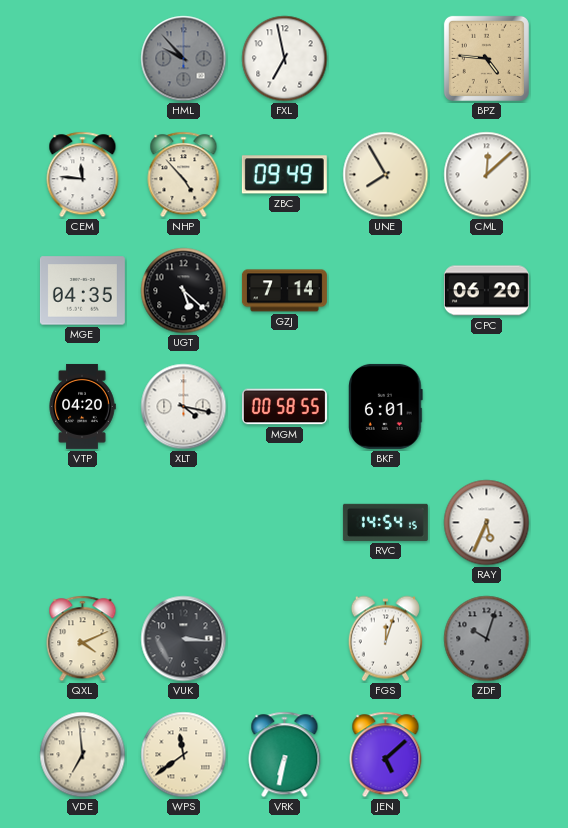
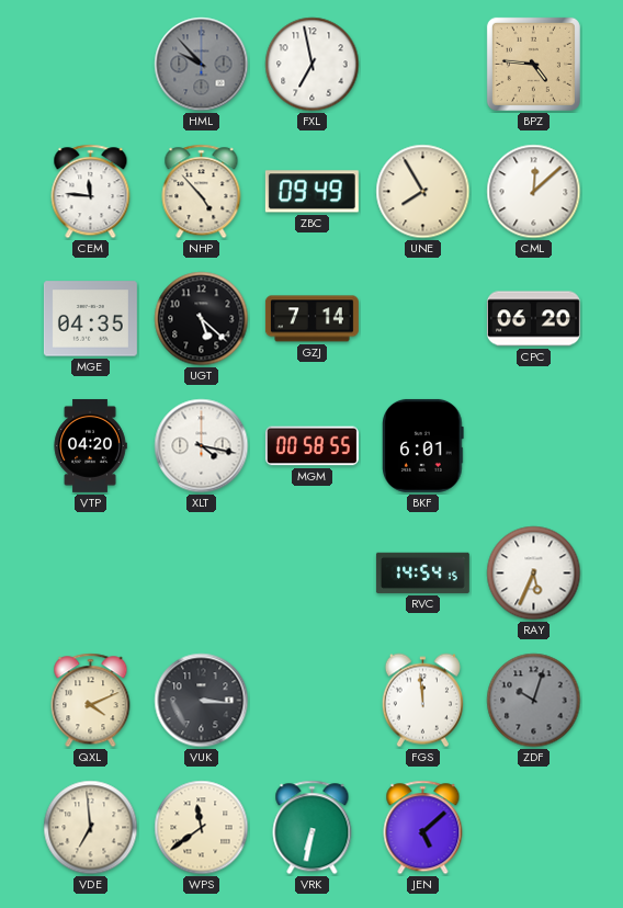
FGS: 12:03 -> 11:59 (422, 701)
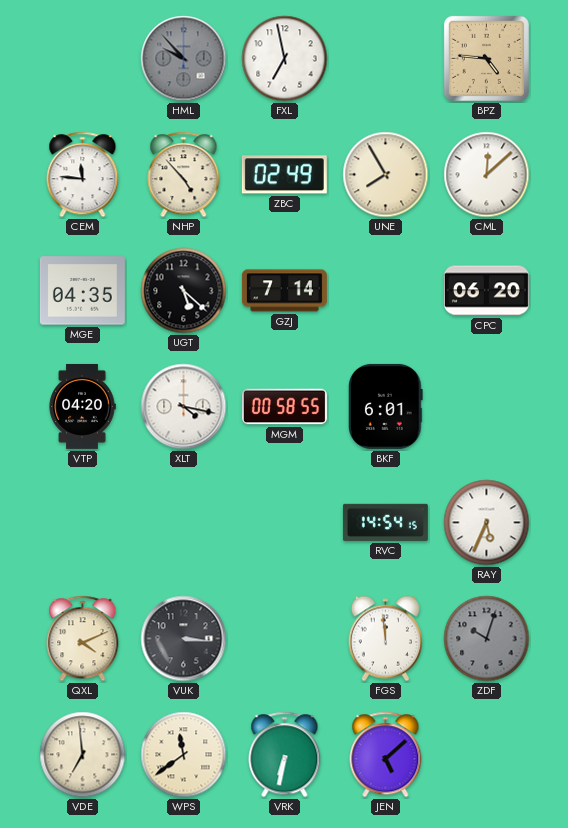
ZBC: 09:49 -> 02:49 (284, 175)
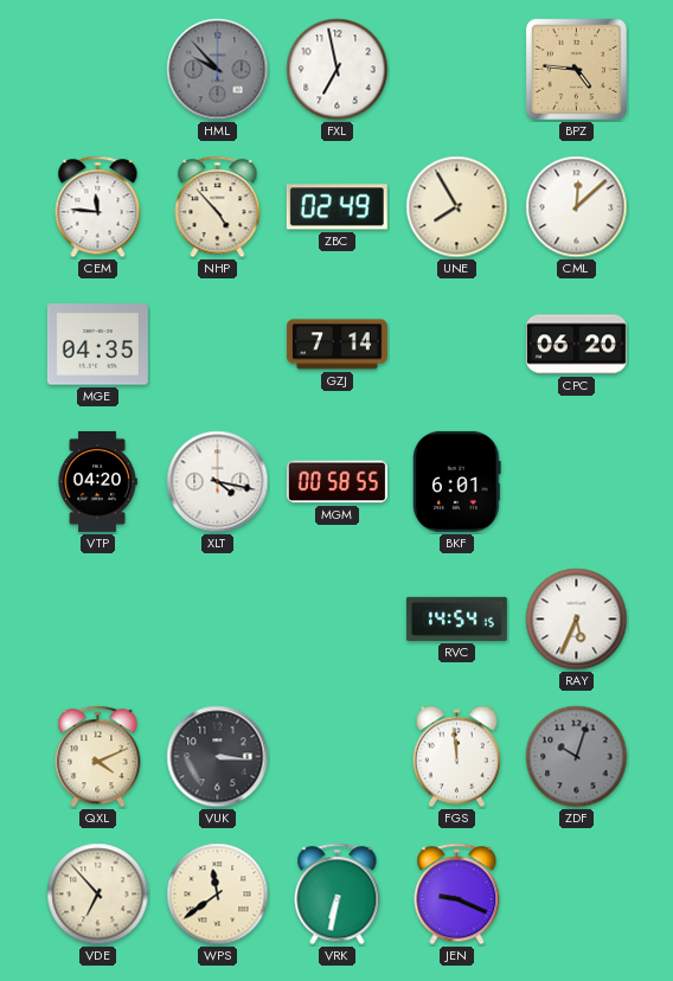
UGT: 5:22 -> none (184, 291)
VDE: 6:59 -> 6:53 (98, 895)
JEN: 5:08 -> 9:19 (457, 895)
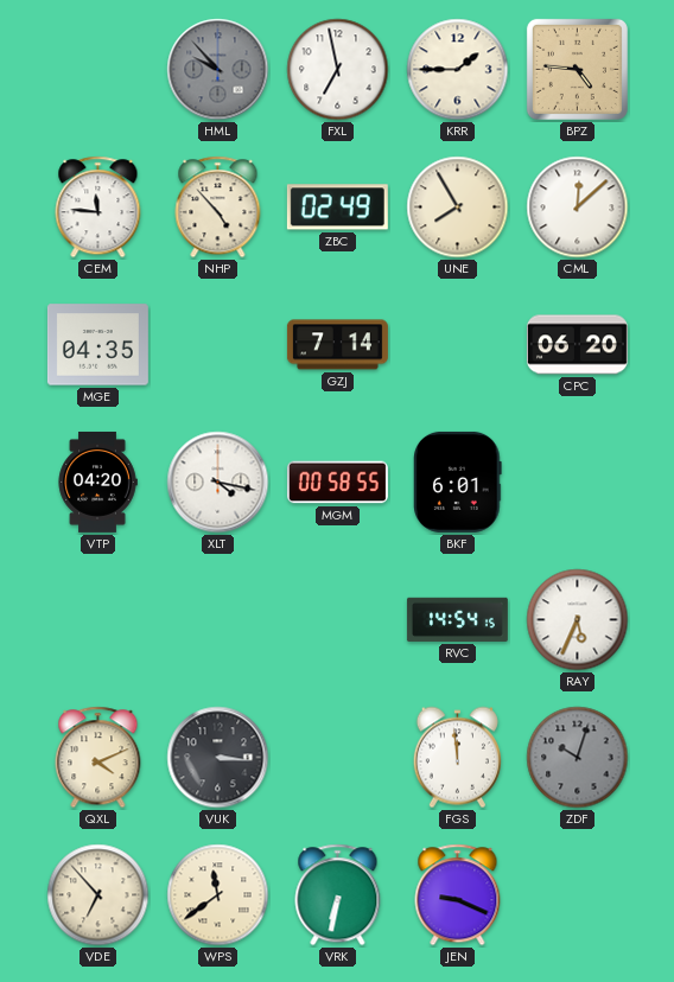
KRR: none -> 1:45 (458, 70)
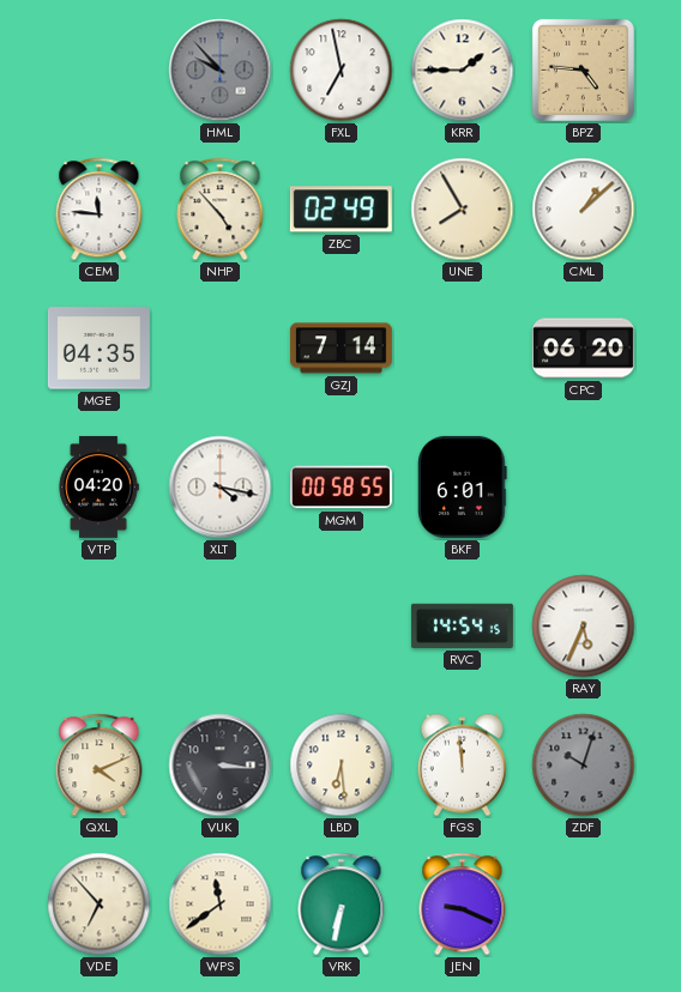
CML: 12:08 -> 1:08 (584, 210)
LBD: none -> 6:29 (342, 766)
